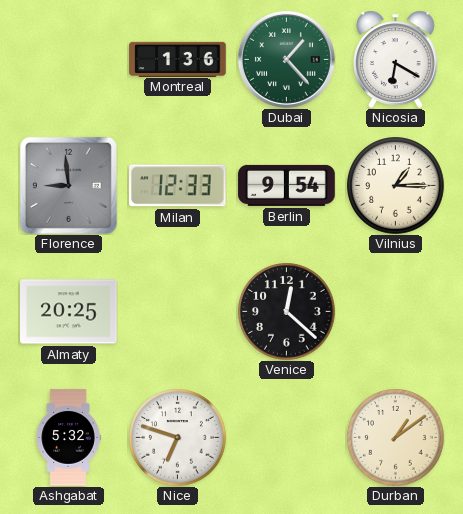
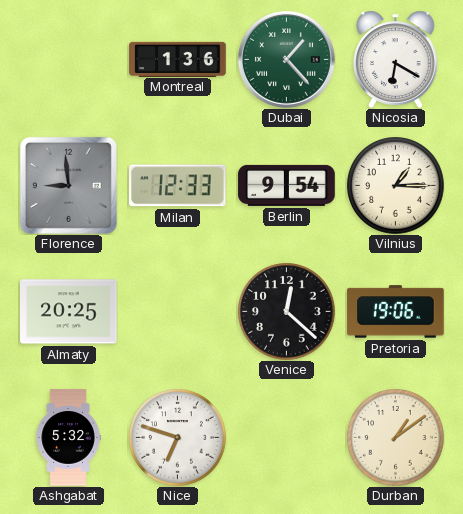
Pretoria: none -> 19:06 (396, 312)
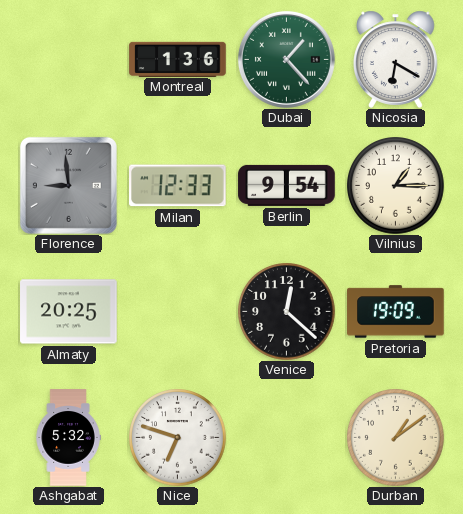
Pretoria: 19:06 -> 19:09 (396, 312)
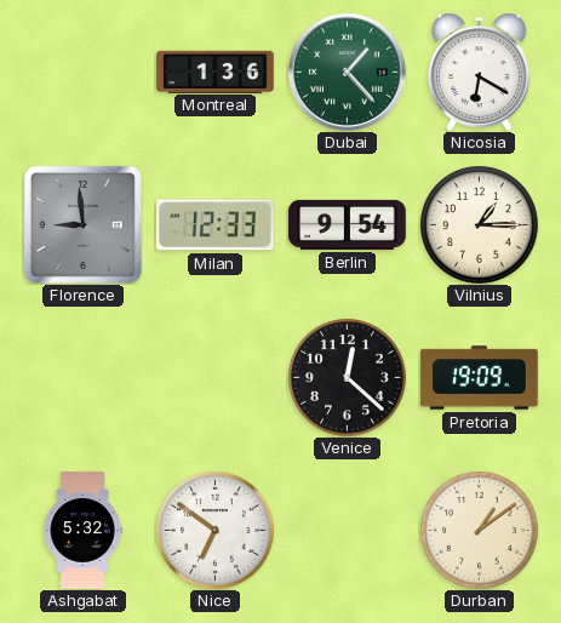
Almaty: 20:25 -> none (69, 312)
Nice: 6:48 -> 6:51 (216, 531)
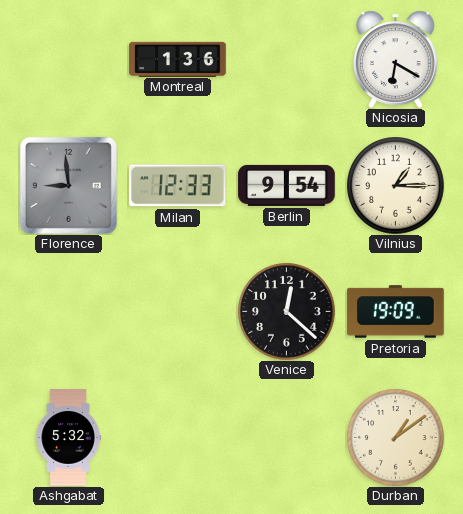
Dubai: 1:23 -> none (347, 72)
Nice: 6:51 -> none (216, 531)
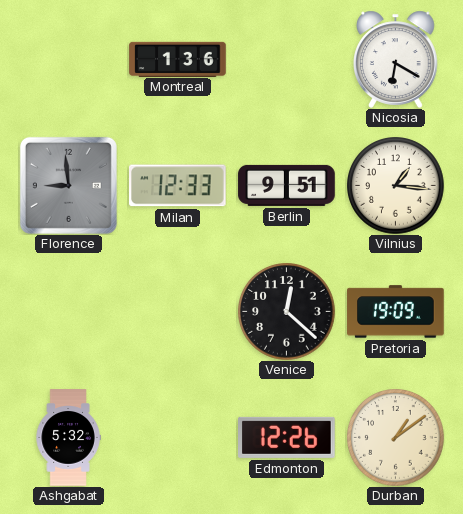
Berlin: 9:54 -> 9:51 (287, 185)
Vilnius: 1:15 -> 1:16 (396, 186)
Edmonton: none -> 12:26 (287, 437)
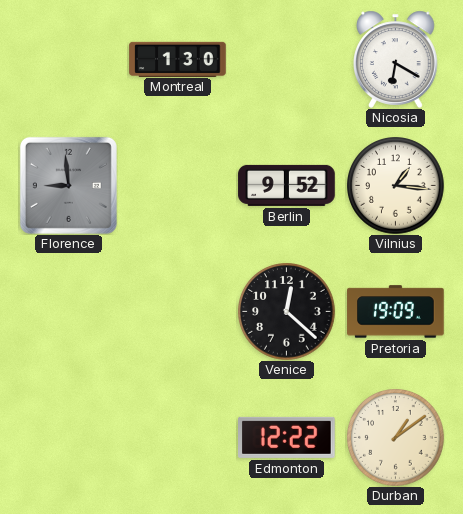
Montreal: 1:36 -> 1:30 (178, 59)
Milan: 12:33 -> none (178, 186)
Berlin: 9:51 -> 9:52 (287, 185)
Ashgabat: 5:32 -> none (68, 438)
Edmonton: 12:26 -> 12:22 (287, 437)
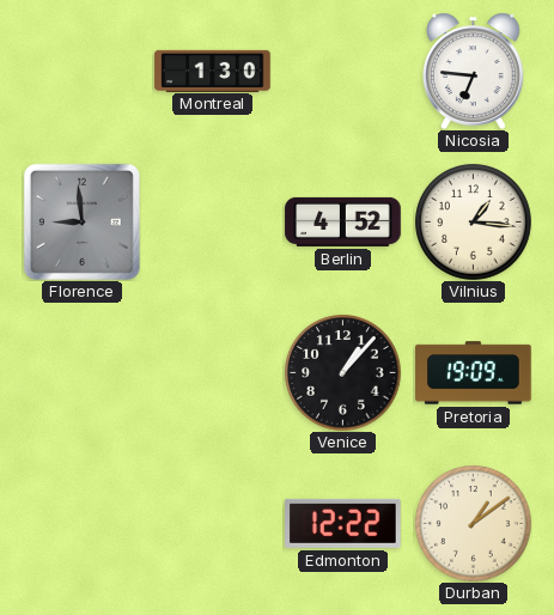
Nicosia: 6:20 -> 6:46 (474, 71)
Berlin: 9:52 -> 4:52 (343, 221)
Venice: 12:22 -> 1:07 (343, 373)
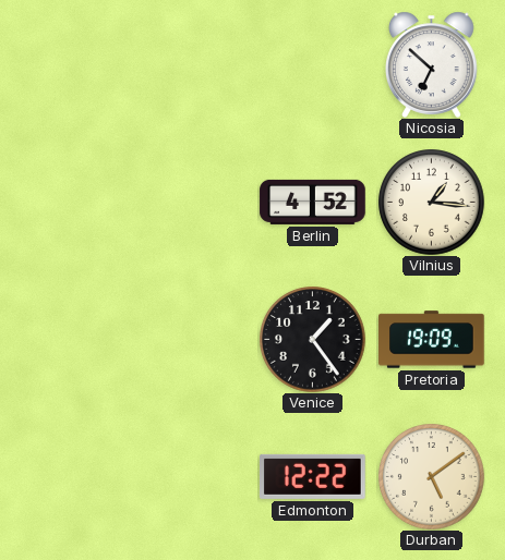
Montreal: 1:30 -> none (213, 71)
Nicosia: 6:46 -> 6:52 (432, 64)
Florence: 8:59 -> none (81, 221)
Venice: 1:07 -> 1:24 (313, 340)
Durban: 1:09 -> 5:09 (432, 477)
